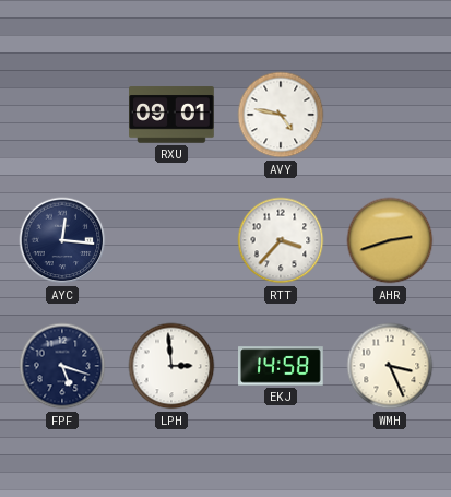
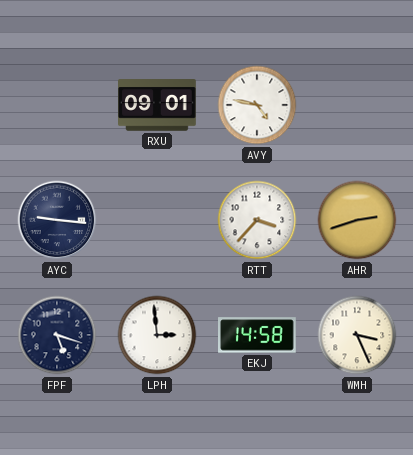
AYC: 12:16 -> 9:16 (57, 220)
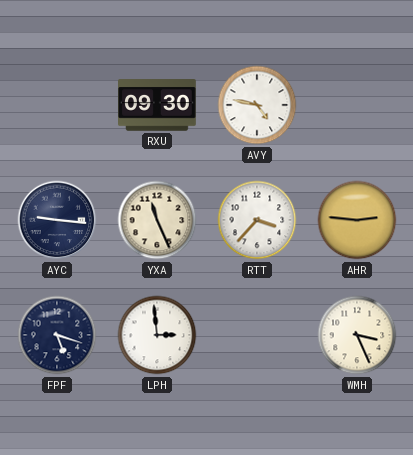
RXU: 09:01 -> 09:30 (158, 105)
YXA: none -> 11:26 (157, 220)
AHR: 2:42 -> 2:46 (357, 220)
EKJ: 14:58 -> none (258, 335)
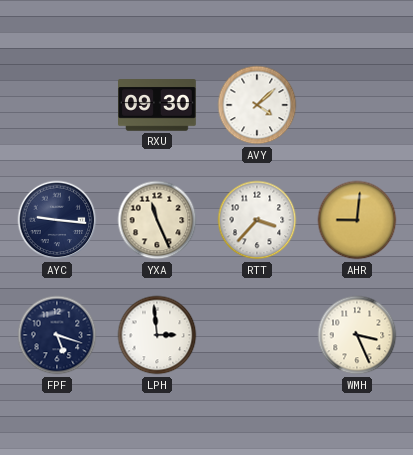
AVY: 4:47 -> 4:08 (257, 105)
AHR: 2:46 -> 9:01 (357, 220)
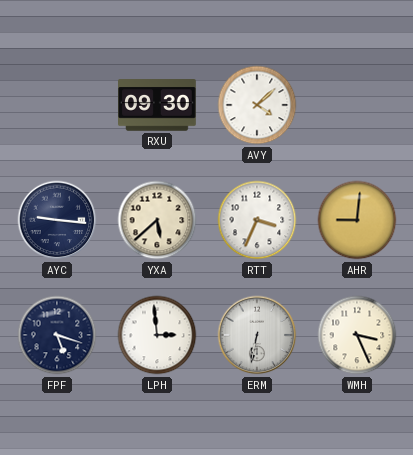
YXA: 11:26 -> 5:38 (157, 220)
RTT: 3:37 -> 3:34 (257, 220)
ERM: none -> 6:32 (257, 335)
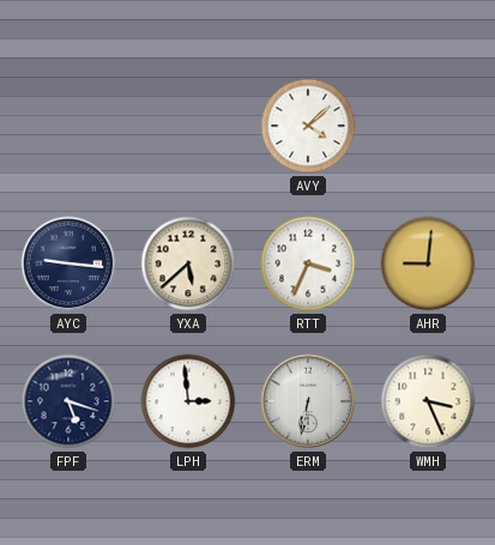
RXU: 09:30 -> none (158, 105)
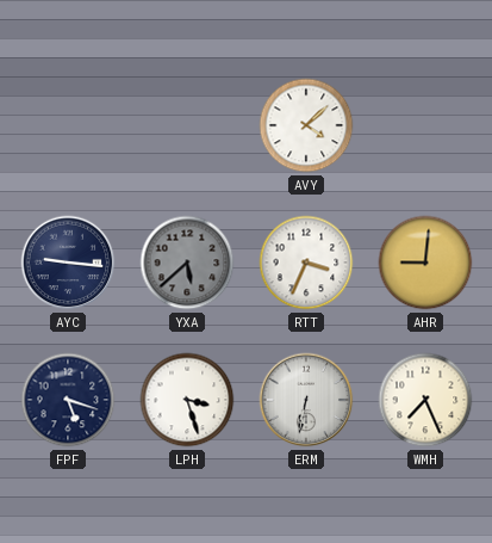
YXA dial: cream -> grey (187, 263)
LPH: 2:59 -> 3:27 (187, 400)
WMH: 3:26 -> 7:26 (425, 400)
